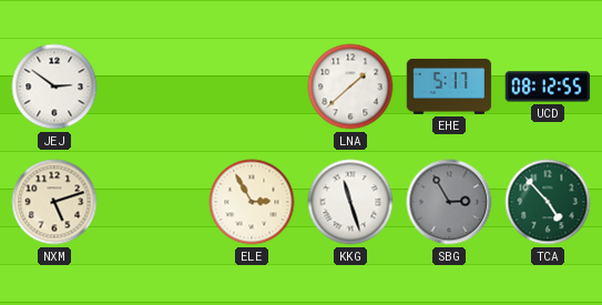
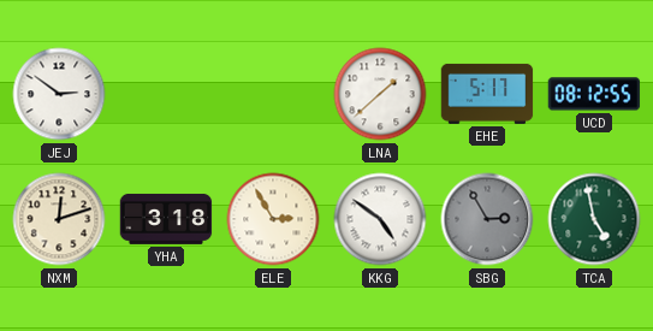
NXM: 5:12 -> 12:12 (59, 219)
YHA: none -> 3:18 (166, 219)
KKG: 11:27 -> 4:51 (380, 219)
TCA: 4:53 -> 4:58 (594, 219)
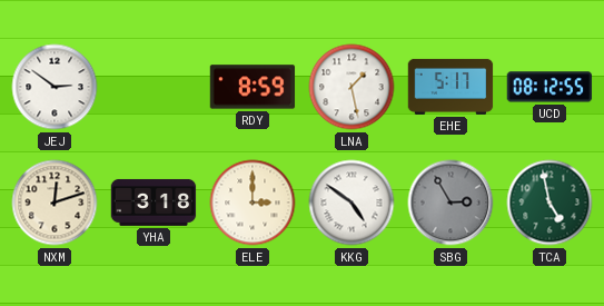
RDY: none -> 8:59 (253, 87)
LNA: 1:38 -> 1:28 (351, 87)
ELE: 2:55 -> 3:00 (253, 203)
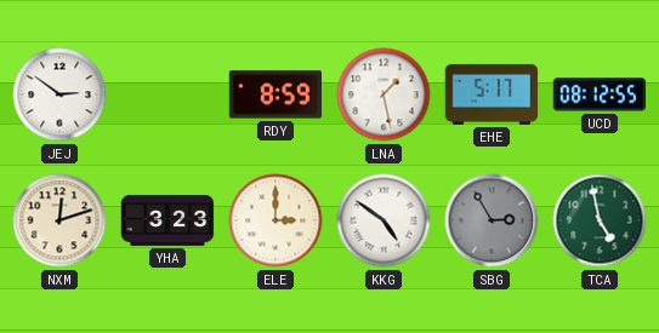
YHA: 3:18 -> 3:23 (167, 220)
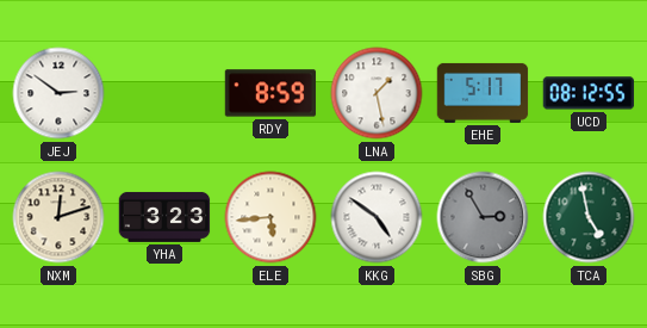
ELE: 3:00 -> 5:44 (270, 217)
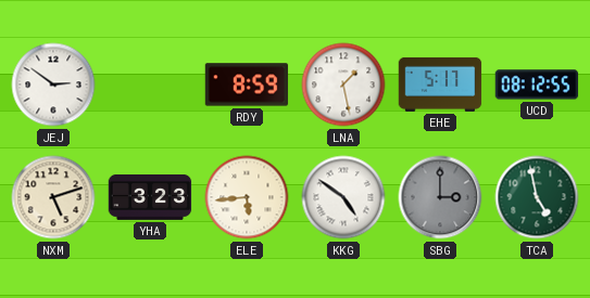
NXM: 12:12 -> 5:12 (53, 197)
SBG: 2:55 -> 3:00 (440, 197)
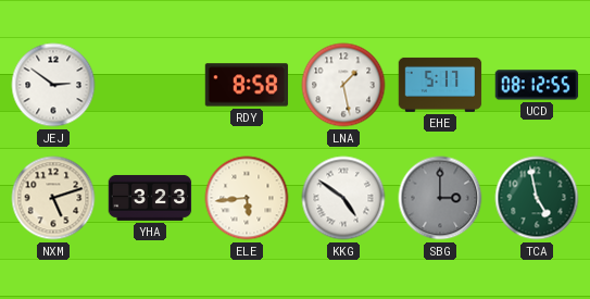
RDY: 8:59 -> 8:58 (247, 85)
